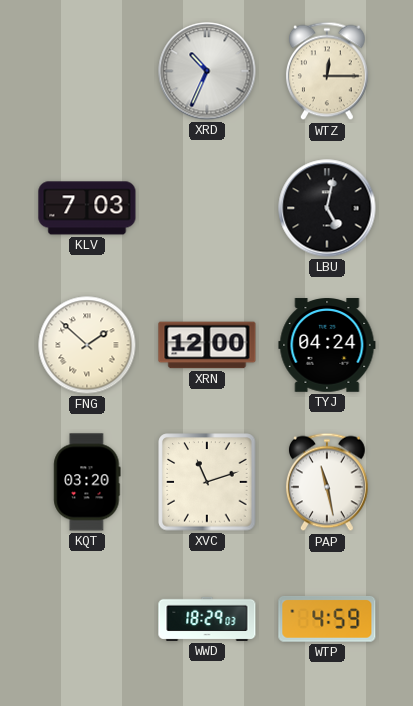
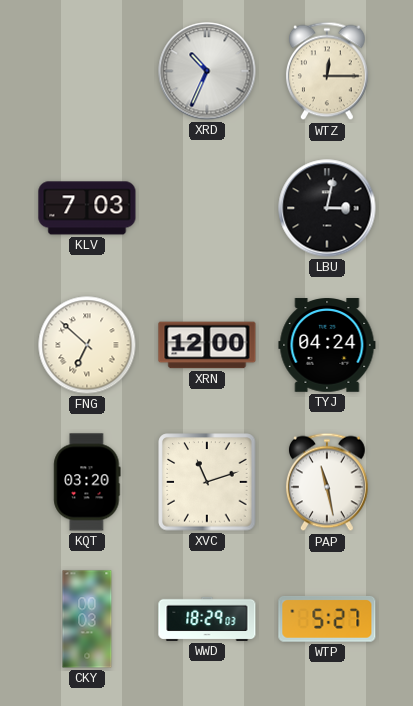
LBU: 5:02 -> 3:02 (327, 208)
FNG: 1:52 -> 6:52 (87, 345)
CKY: none -> 00:03 (87, 619)
WTP: 4:59 -> 5:27 (327, 619)
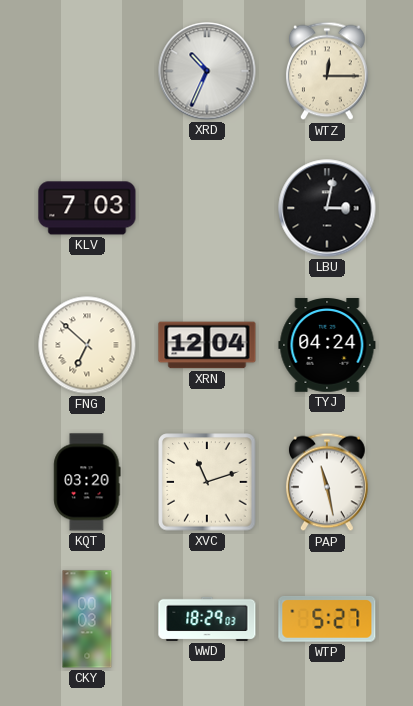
XRN: 12:00 -> 12:04 (207, 345)
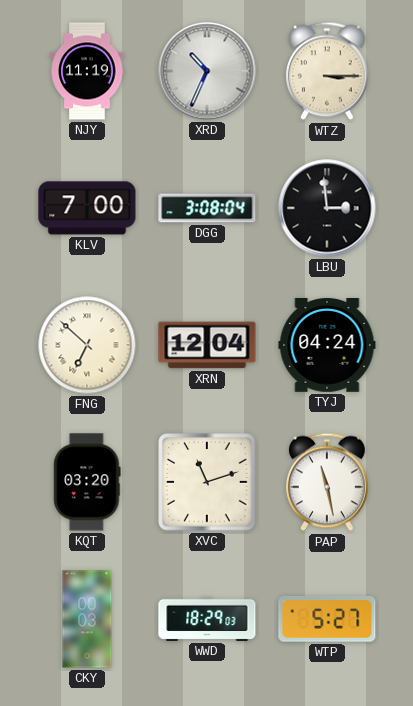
NJY: none -> 11:19 (87, 71)
WTZ: 12:15 -> 3:15 (327, 71)
KLV: 7:03 -> 7:00 (87, 208)
DGG: none -> 3:08 (207, 208)
LBU: 3:02 -> 2:59 (327, 208)
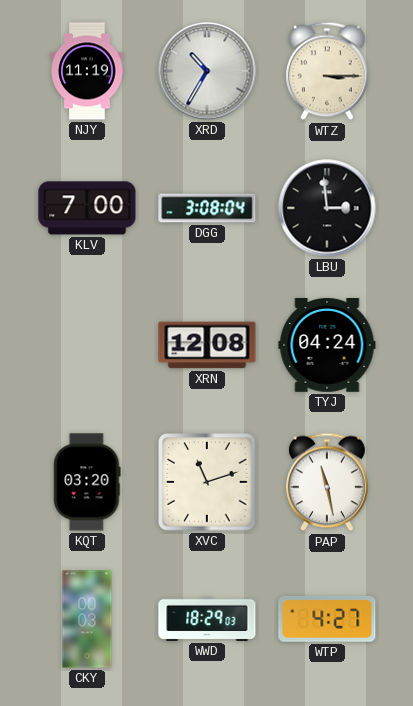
XRD: 10:34 -> 10:35 (207, 71)
FNG: 6:52 -> none (87, 345)
XRN: 12:04 -> 12:08 (207, 345)
WTP: 5:27 -> 4:27 (327, 619)
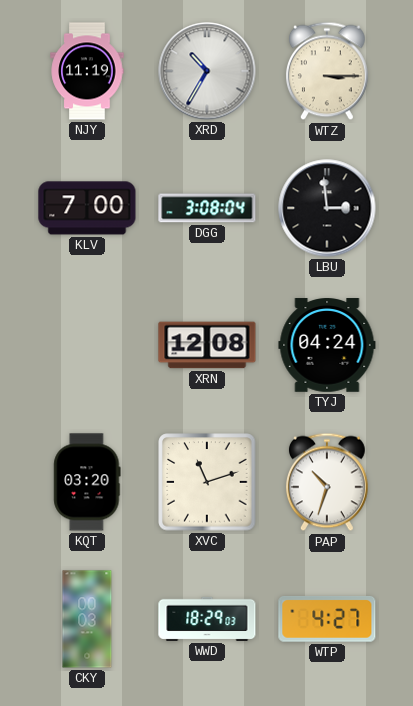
PAP: 11:28 -> 10:33 (327, 482)
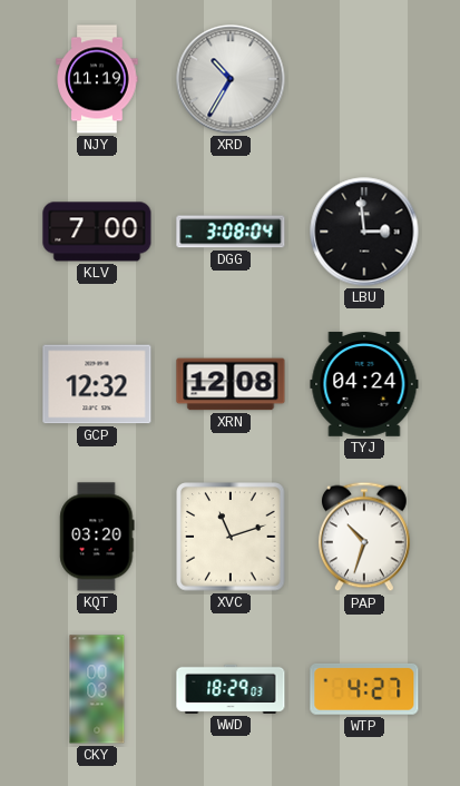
WTZ: 3:15 -> none (327, 71)
GCP: none -> 12:32 (97, 384)
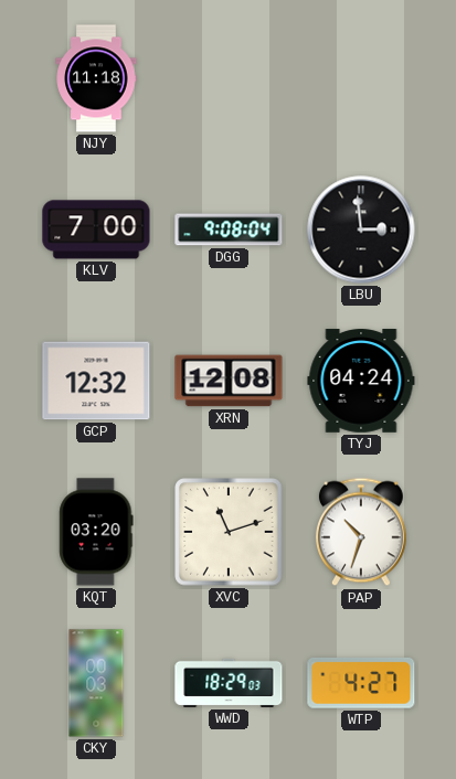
NJY: 11:19 -> 11:18 (96, 78)
XRD: 10:35 -> none (231, 79)
DGG: 3:08 -> 9:08 (229, 230)
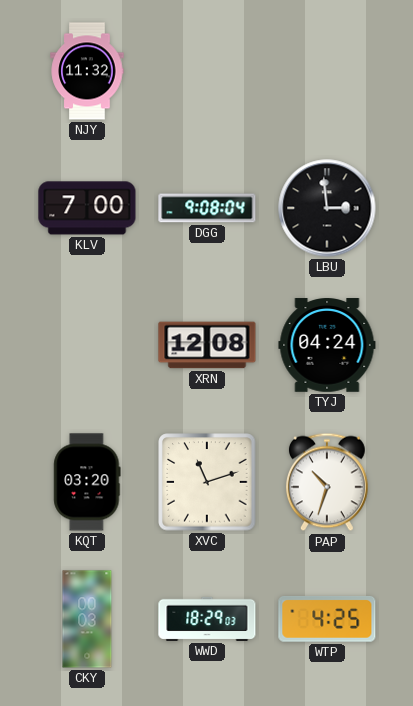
NJY: 11:18 -> 11:32 (87, 71)
GCP: 12:32 -> none (96, 381)
WTP: 4:27 -> 4:25 (327, 619)
